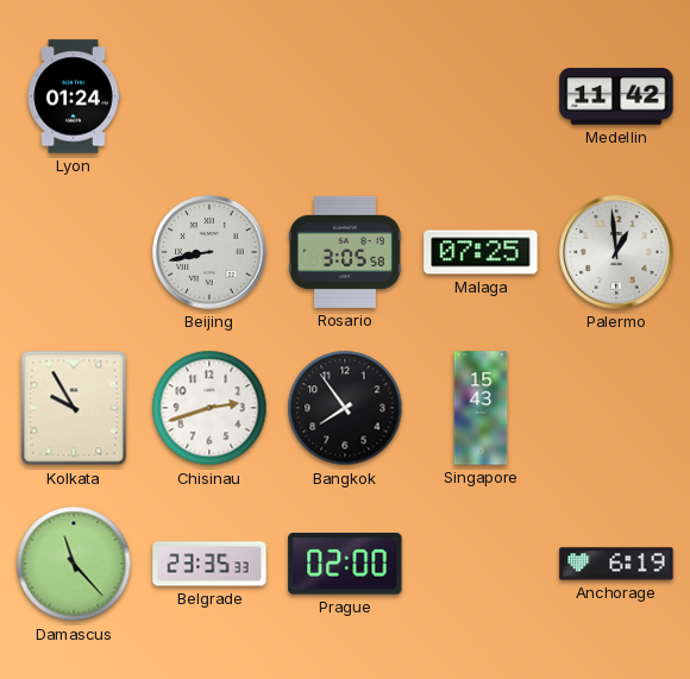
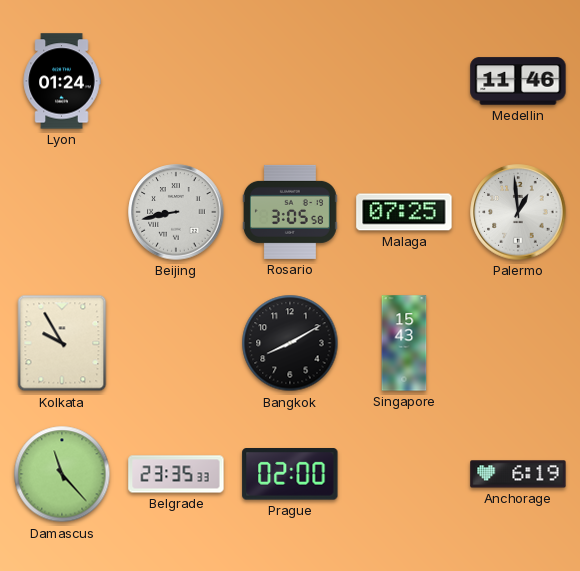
Medellin: 11:42 -> 11:46 (518, 81)
Chisinau: 2:42 -> none (209, 408)
Bangkok: 7:54 -> 8:10 (290, 343)
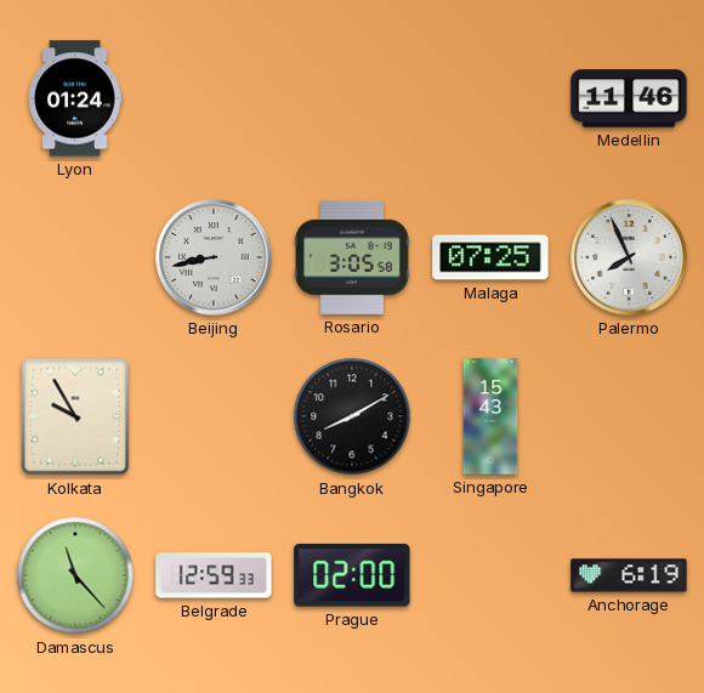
Palermo: 12:59 -> 7:56 (629, 257)
Belgrade: 23:35 -> 12:59 (214, 575)
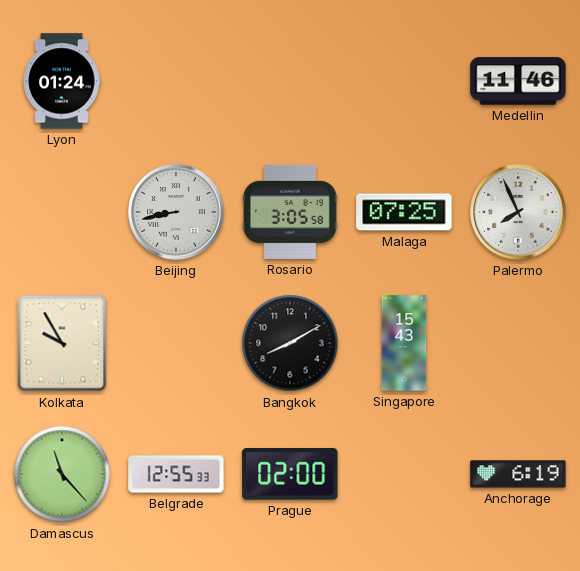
Belgrade: 12:59 -> 12:55 (176, 474)
